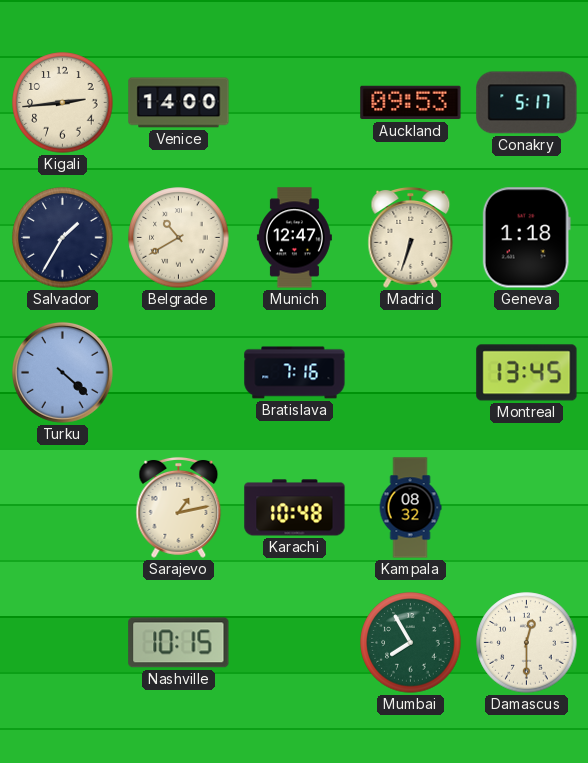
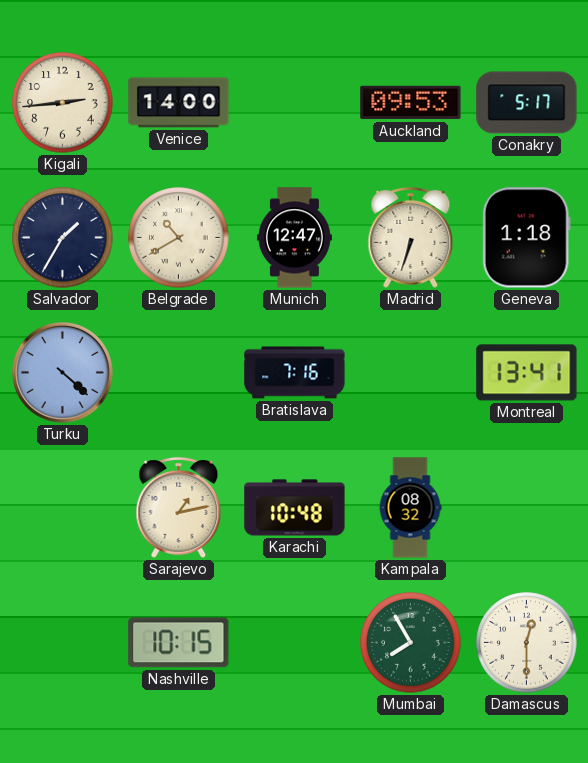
Montreal: 13:45 -> 13:41 (527, 373)
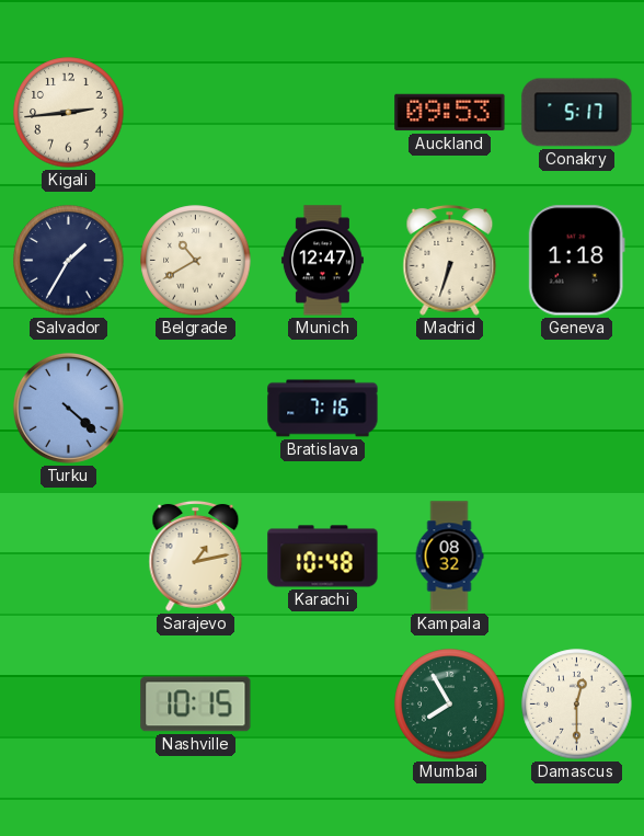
Venice: 14:00 -> none (179, 103)
Montreal: 13:41 -> none (527, 373)
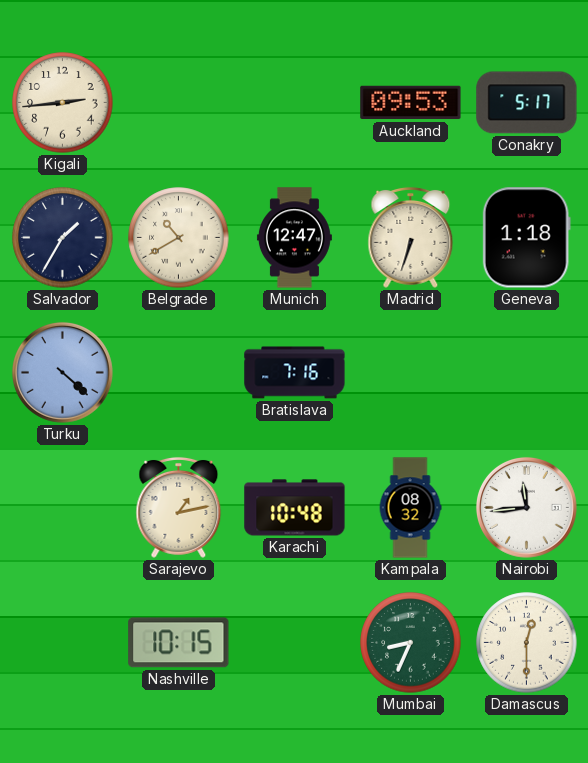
Nairobi: none -> 11:44 (526, 507)
Mumbai: 7:55 -> 8:34 (411, 643)
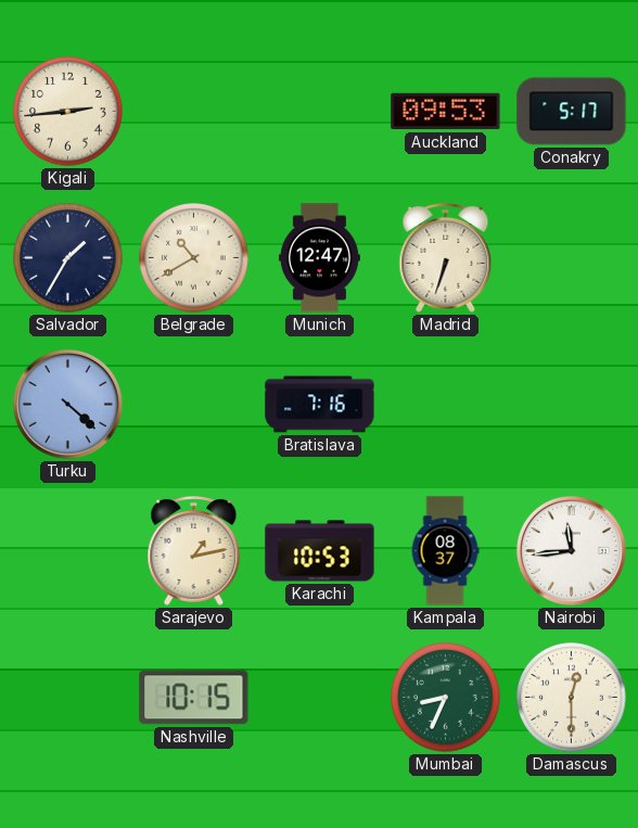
Geneva: 1:18 -> none (526, 238)
Karachi: 10:48 -> 10:53 (320, 551)
Kampala: 08:32 -> 08:37 (445, 551)
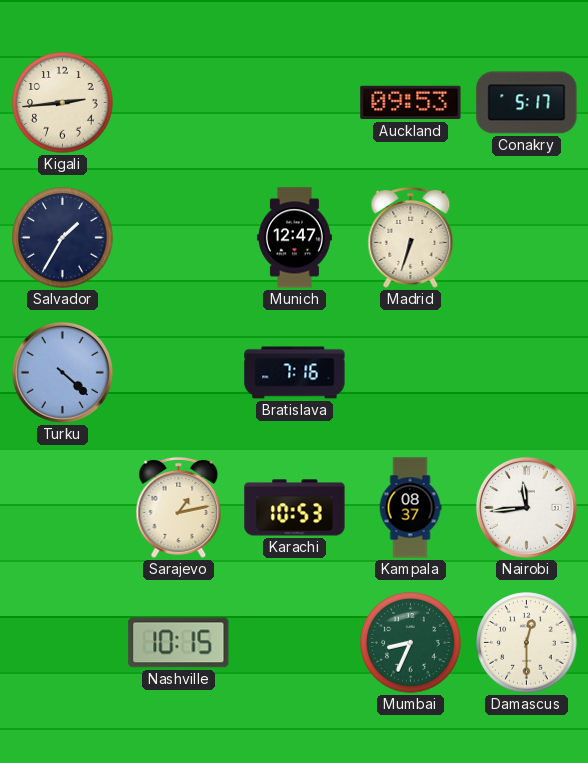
Belgrade: 10:40 -> none (194, 258)
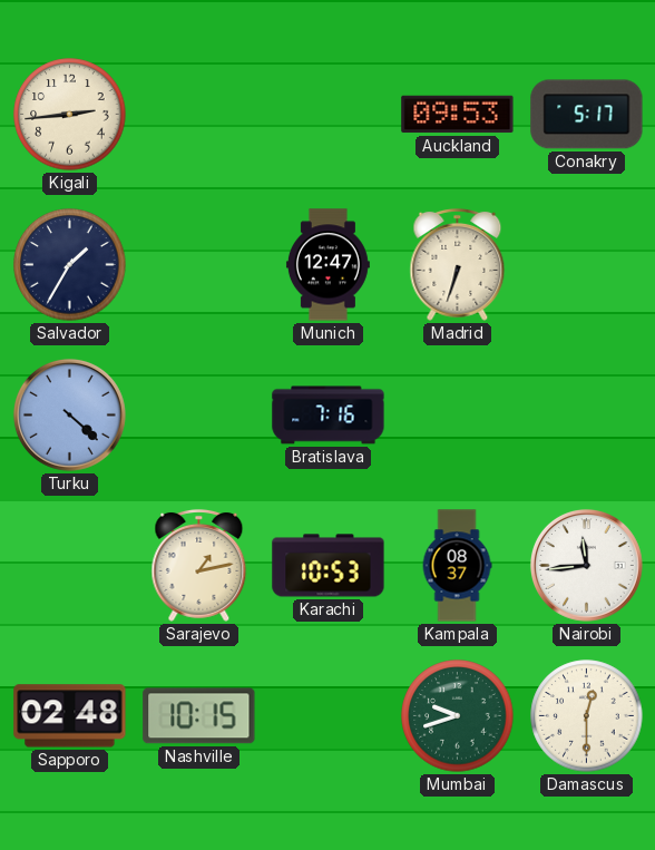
Sapporo: none -> 02:48 (70, 716)
Mumbai: 8:34 -> 9:42 (458, 716)
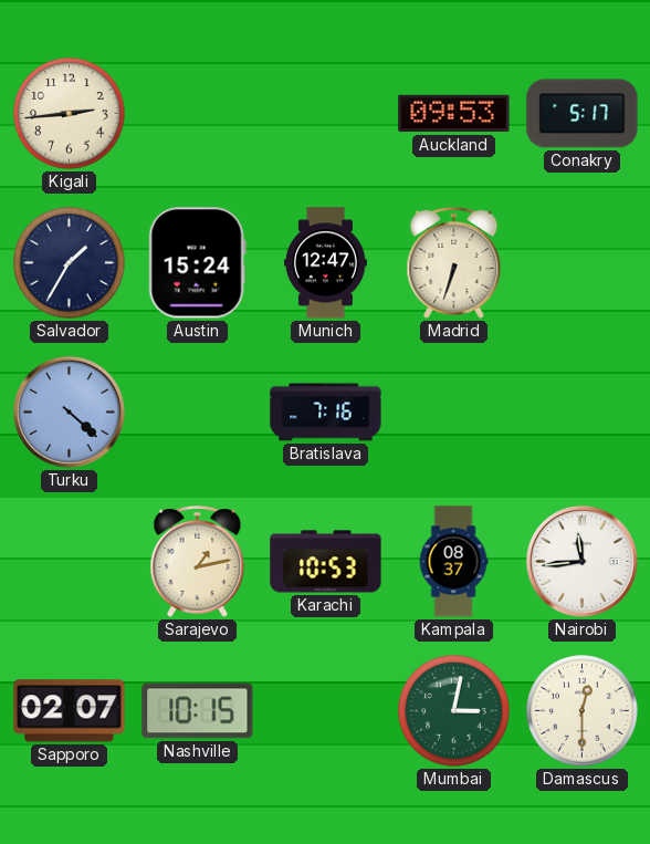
Austin: none -> 15:24 (197, 263)
Sapporo: 02:48 -> 02:07 (70, 711)
Mumbai: 9:42 -> 3:02 (454, 711)
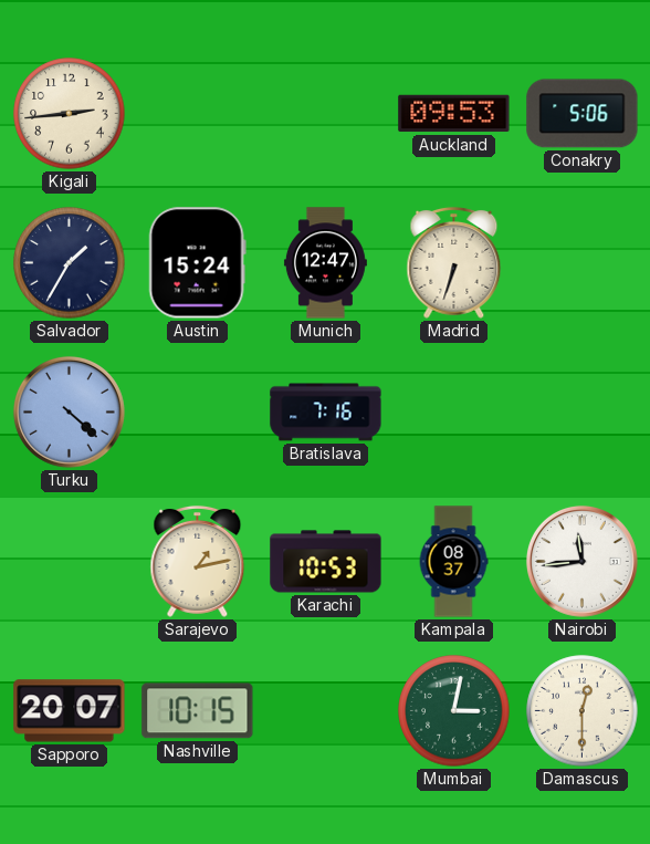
Conakry: 5:17 -> 5:06 (583, 114)
Sapporo: 02:07 -> 20:07 (70, 711)
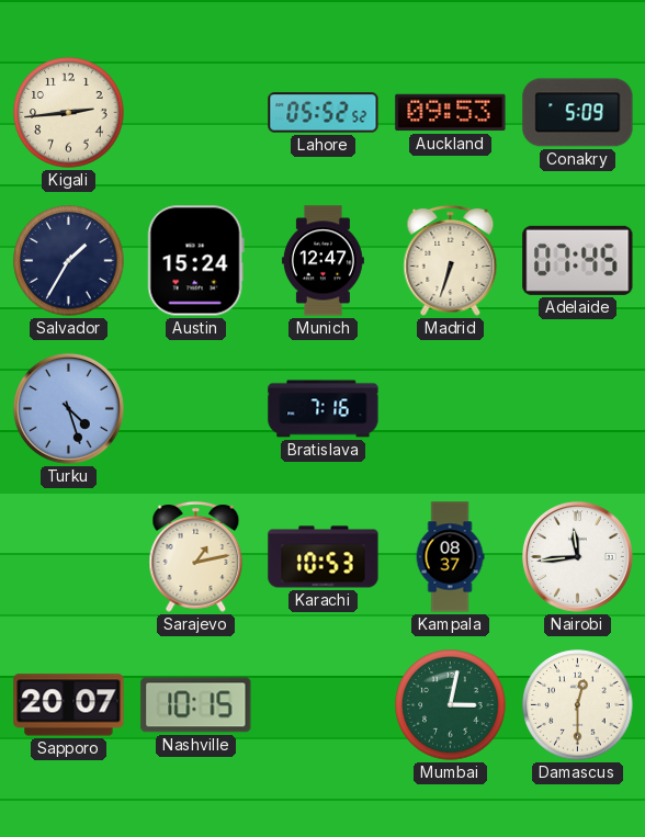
Lahore: none -> 05:52 (324, 113)
Conakry: 5:06 -> 5:09 (578, 113)
Adelaide: none -> 07:45 (578, 260)
Turku: 4:22 -> 4:27 (68, 408)
